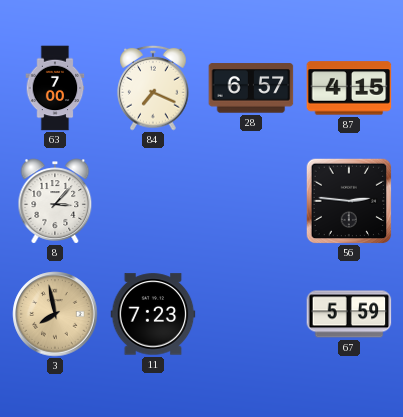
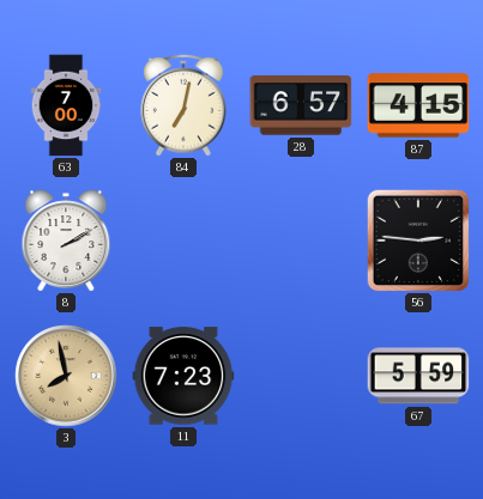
84: 7:19 -> 7:02 (183, 105)
8: 3:07 -> 2:10 (66, 241)
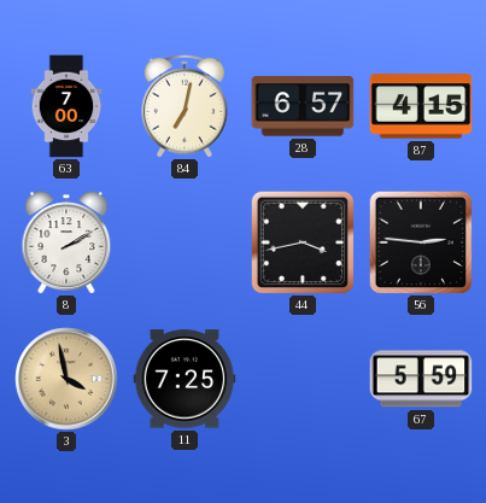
44: none -> 3:43 (303, 242)
3: 7:58 -> 3:58 (66, 379)
11: 7:23 -> 7:25 (185, 379)
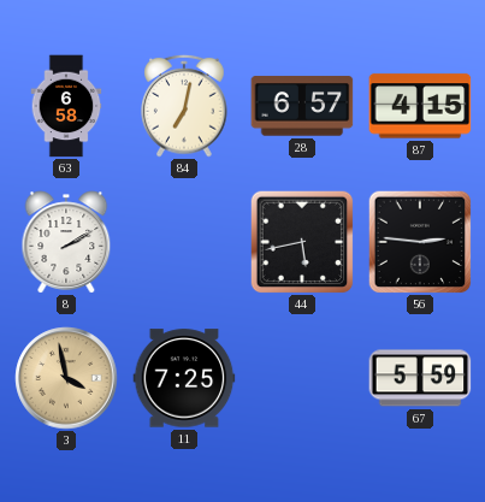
63: 7:00 -> 6:58 (66, 106)
44: 3:43 -> 5:43 (302, 242)
